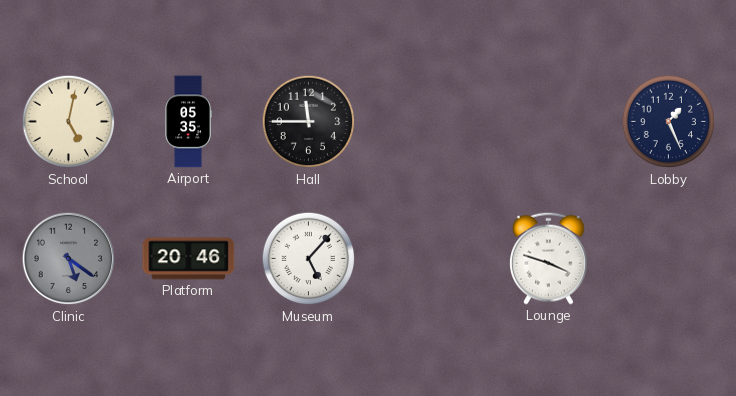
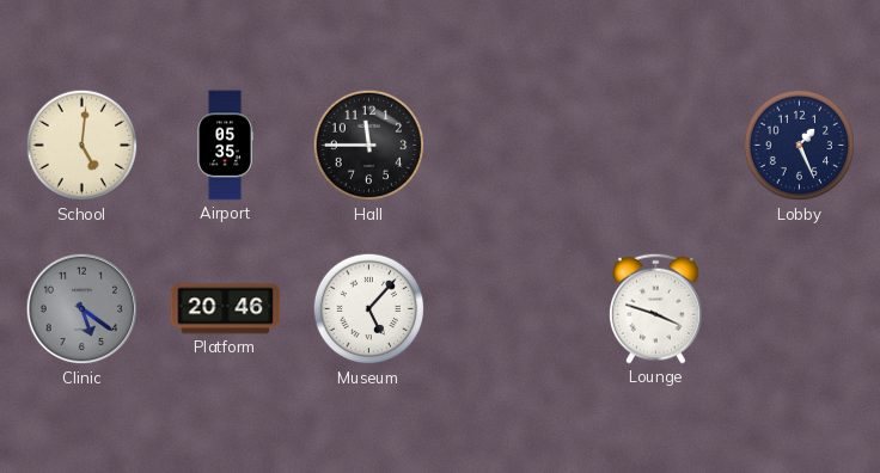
School: 5:02 -> 5:01 (82, 146)
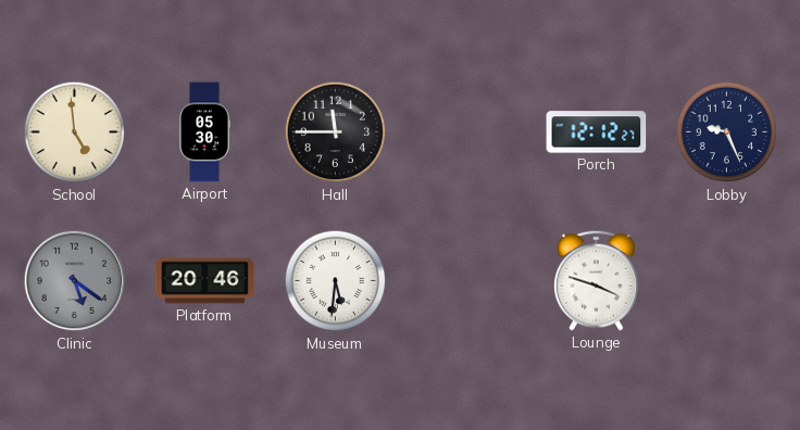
School: 5:01 -> 4:59 (75, 132)
Airport: 05:35 -> 05:30 (204, 132)
Porch: none -> 12:12 (597, 132)
Lobby: 1:26 -> 9:26 (727, 132)
Museum: 5:07 -> 5:31 (336, 281)
